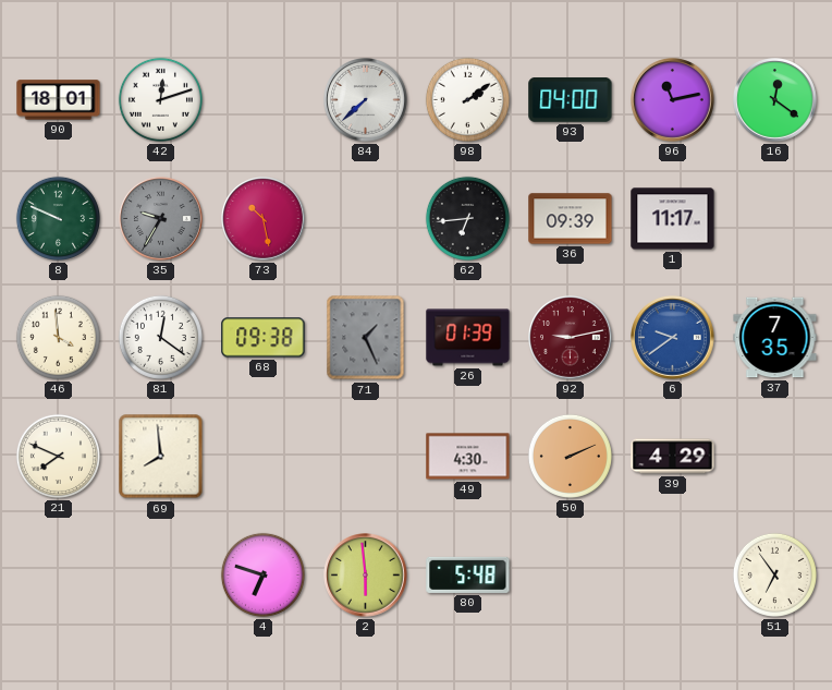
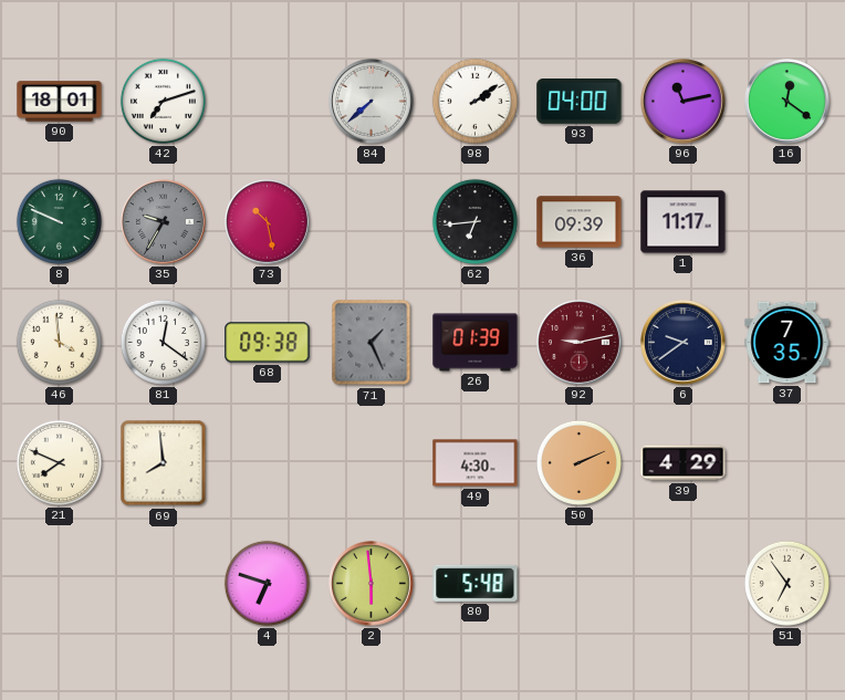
42: 12:12 -> 7:12 (163, 101)
6 dial: blue -> navy (684, 343)
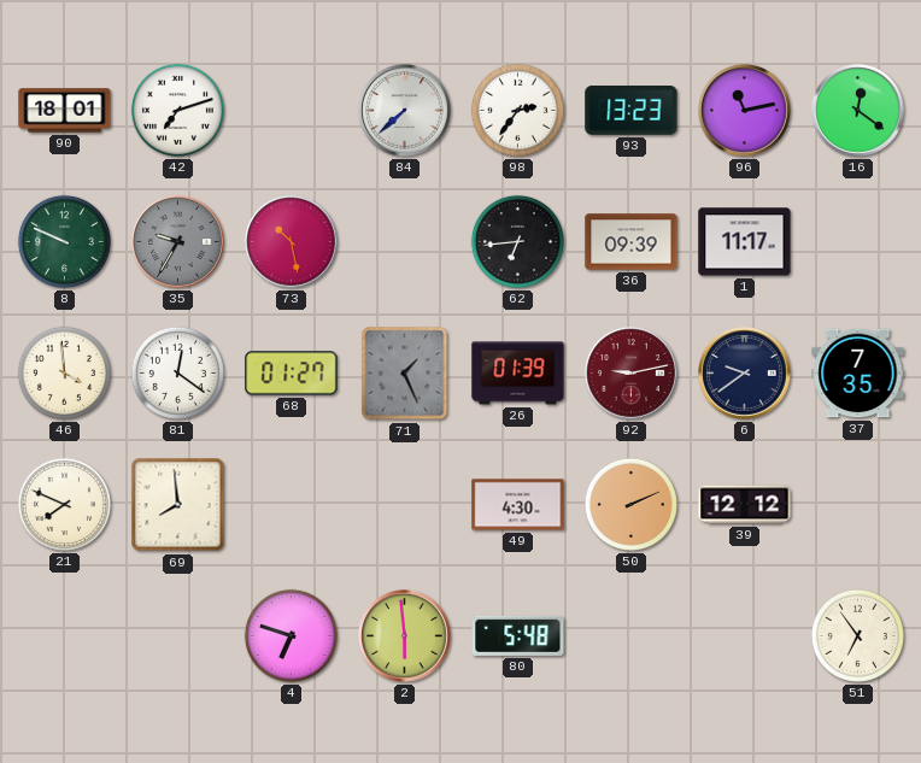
98: 2:09 -> 2:36 (517, 110)
93: 04:00 -> 13:23 (632, 111)
68: 09:38 -> 01:27 (292, 374)
39: 4:29 -> 12:12 (745, 505)
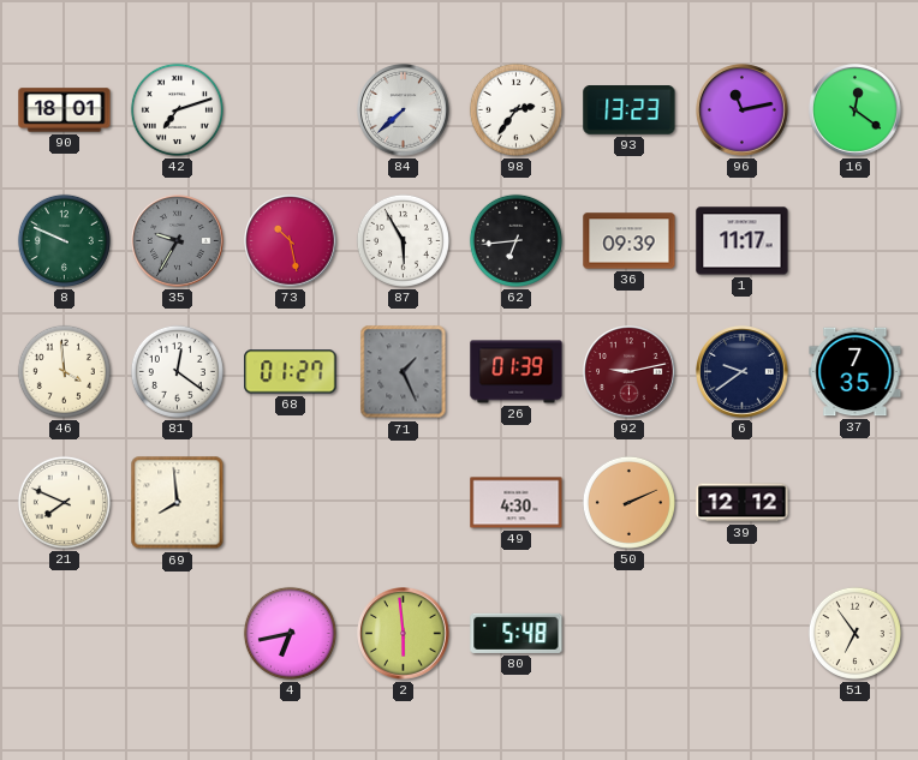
87: none -> 5:55 (403, 240)
4: 6:48 -> 6:43 (290, 633)
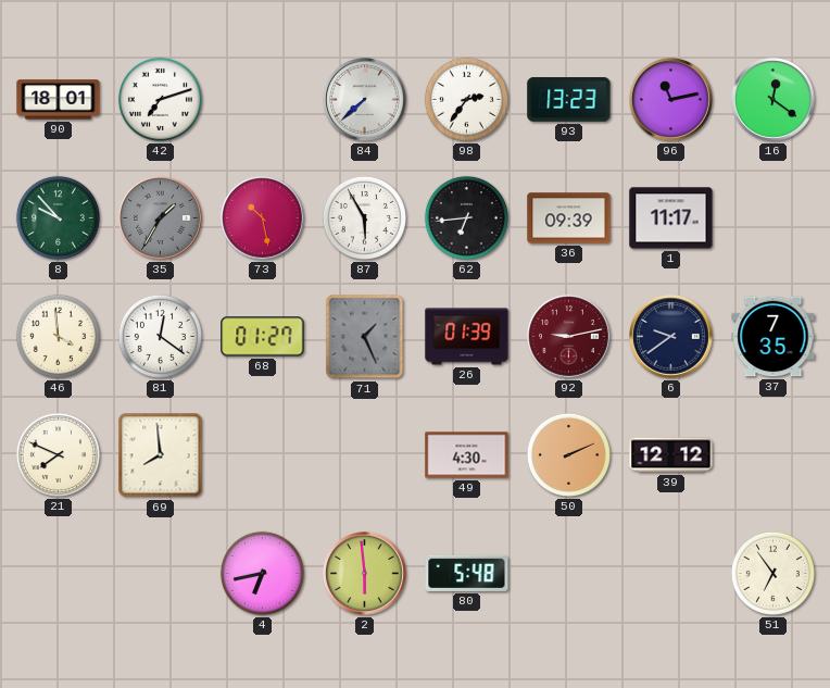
8: 9:49 -> 9:53 (58, 217)
35: 9:35 -> 1:35 (161, 218)
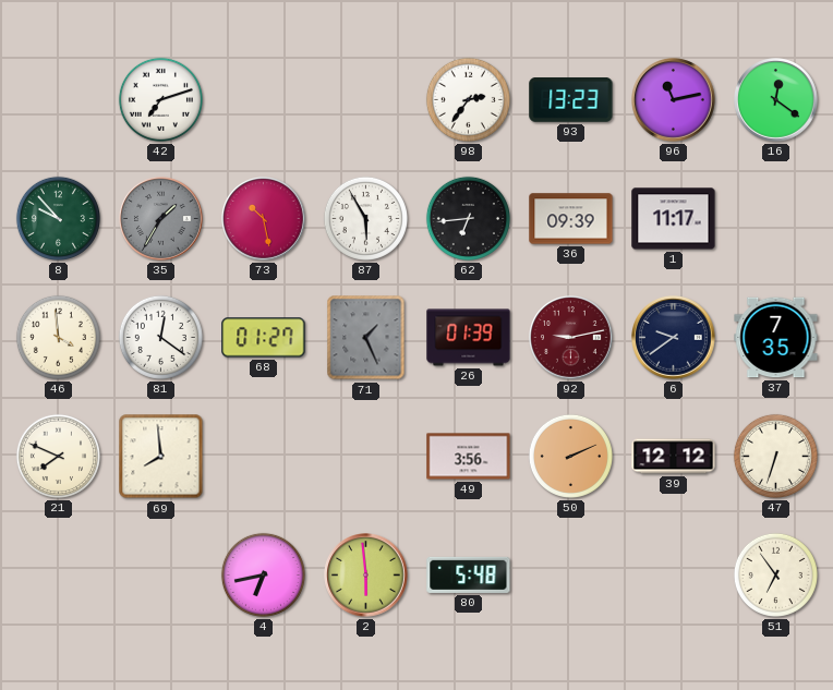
90: 18:01 -> none (59, 100)
84: 7:38 -> none (365, 100)
49: 4:30 -> 3:56 (469, 457)
47: none -> 6:33 (775, 456)
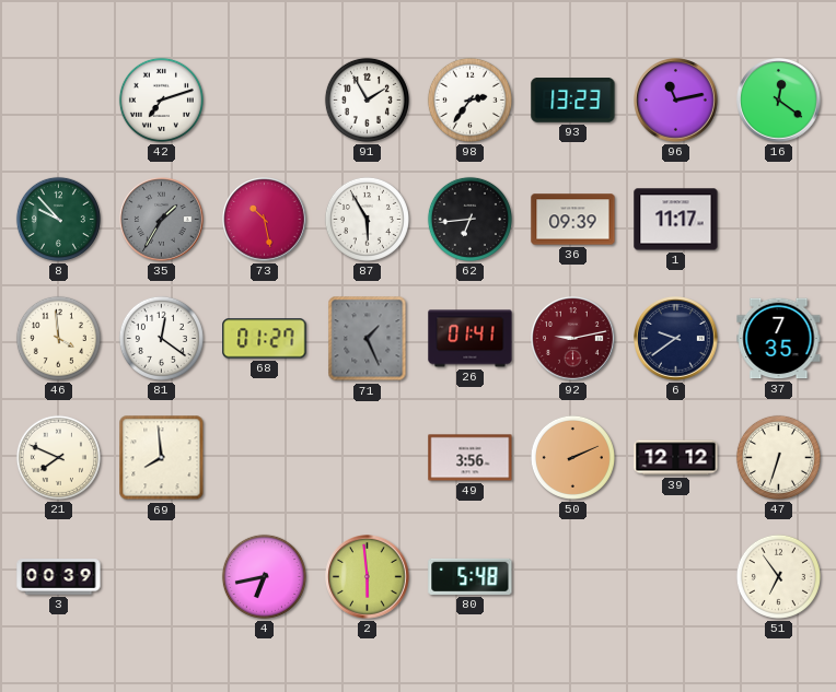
91: none -> 1:55 (367, 99)
26: 01:39 -> 01:41 (471, 339)
3: none -> 00:39 (59, 577)
